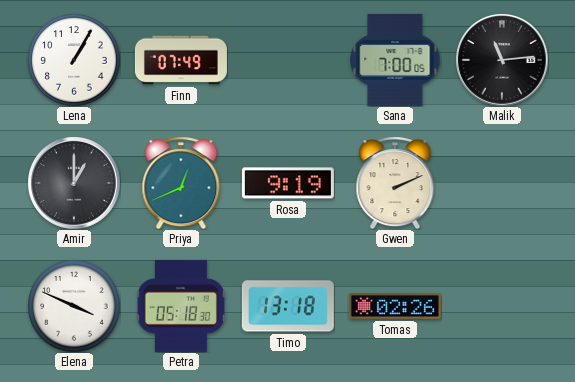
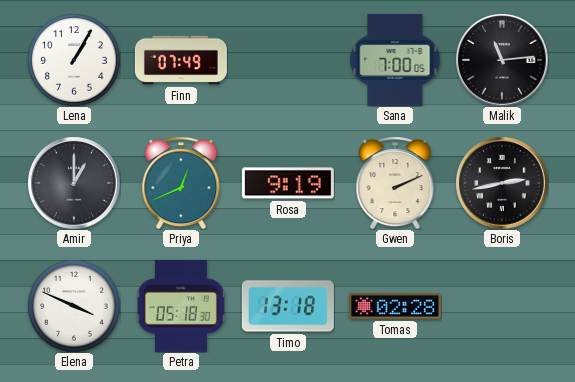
Boris: none -> 2:43 (502, 183)
Tomas: 02:26 -> 02:28 (395, 306)
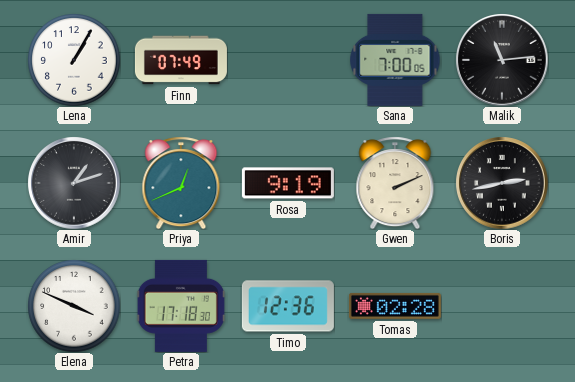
Amir: 1:00 -> 1:12 (74, 183)
Petra: 05:18 -> 17:18 (181, 306)
Timo: 13:18 -> 12:36 (288, 306)
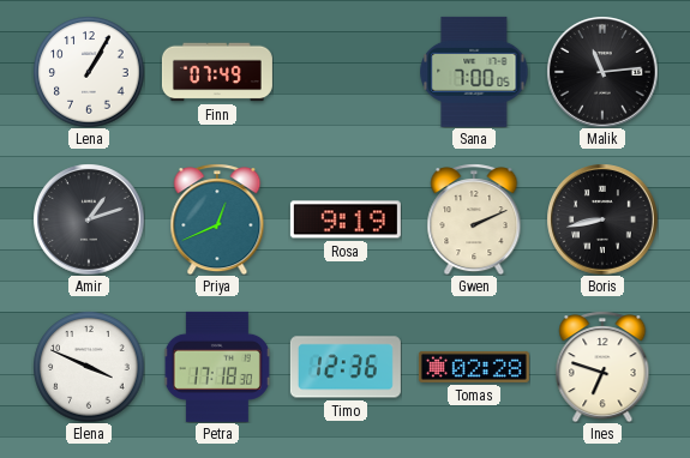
Boris: 2:43 -> 8:43 (602, 219)
Ines: none -> 6:48 (602, 367)
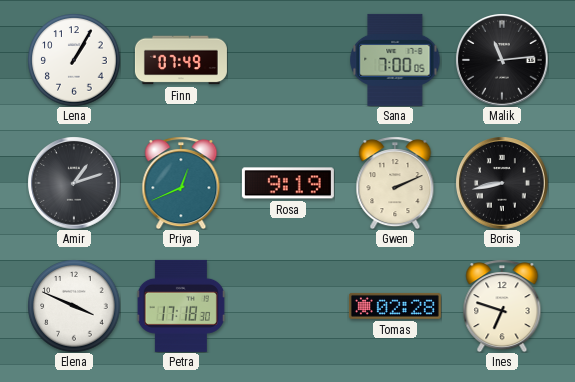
Timo: 12:36 -> none (346, 367)
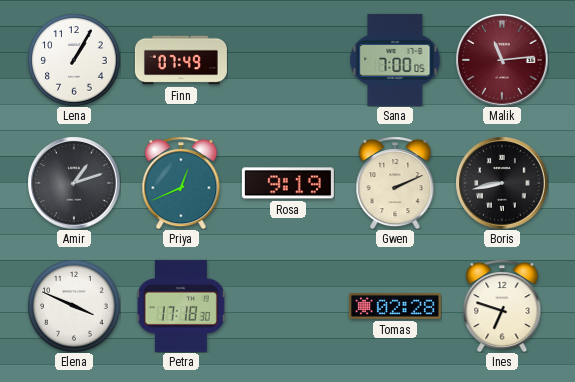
Malik dial: black -> burgundy (502, 60)
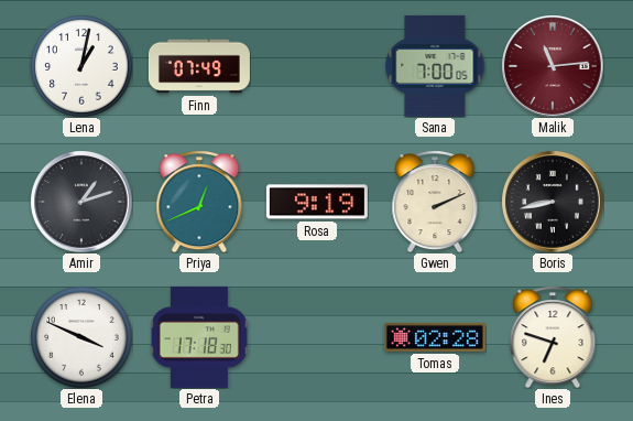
Lena: 1:05 -> 1:02 (81, 66)
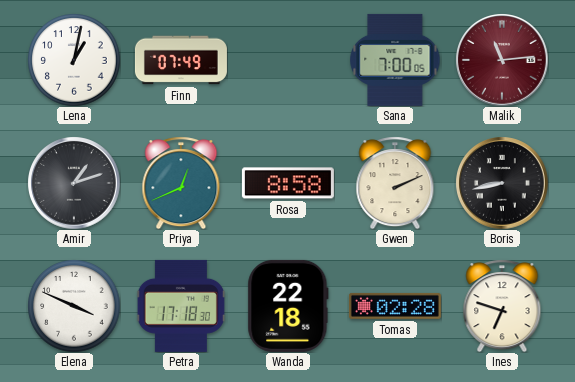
Rosa: 9:19 -> 8:58 (288, 183)
Wanda: none -> 22:18 (288, 306)
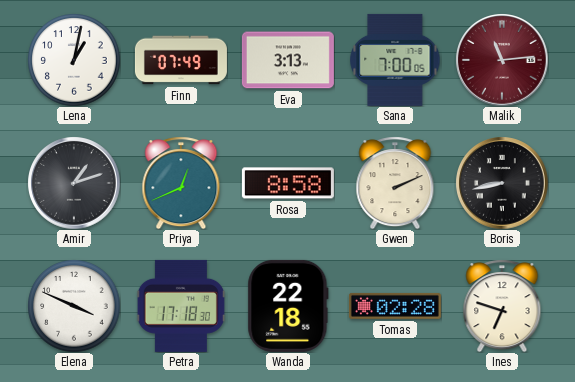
Eva: none -> 3:13 (288, 60)
